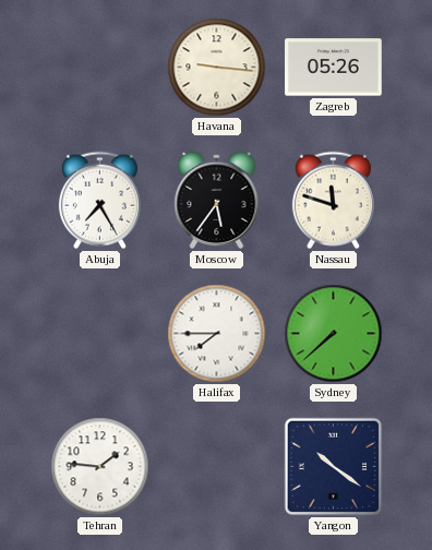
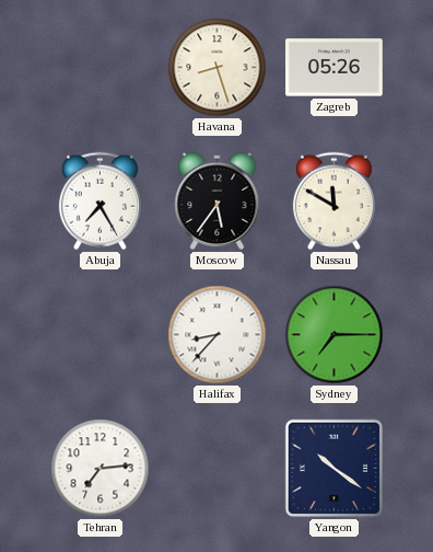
Havana: 9:16 -> 8:27 (218, 68)
Nassau: 11:48 -> 11:50 (333, 202)
Halifax: 7:45 -> 8:37 (218, 335)
Sydney: 7:38 -> 7:15 (335, 335)
Tehran: 1:46 -> 7:14 (101, 469)
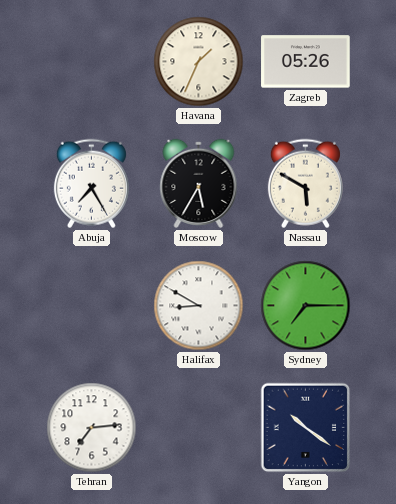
Havana: 8:27 -> 1:34 (199, 62)
Moscow: 5:36 -> 5:35 (199, 183)
Nassau: 11:50 -> 5:50 (305, 184)
Halifax: 8:37 -> 8:50 (199, 306)
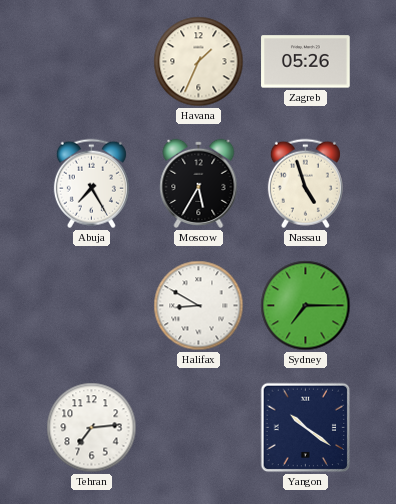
Nassau: 5:50 -> 4:57 (305, 184)
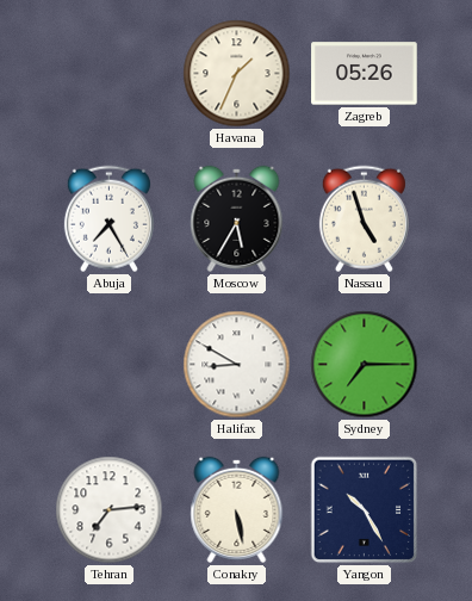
Conakry: none -> 5:28 (237, 509)
Yangon: 10:21 -> 10:25 (365, 510)
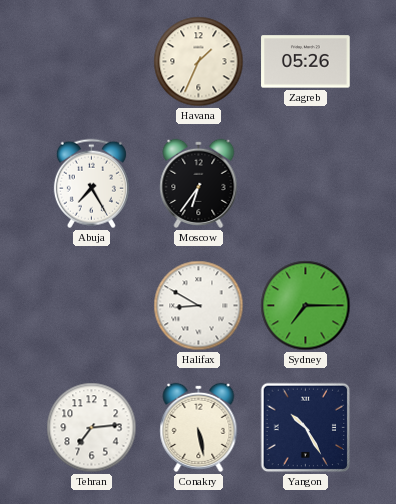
Moscow: 5:35 -> 6:36 (199, 183)
Nassau: 4:57 -> none (364, 219)
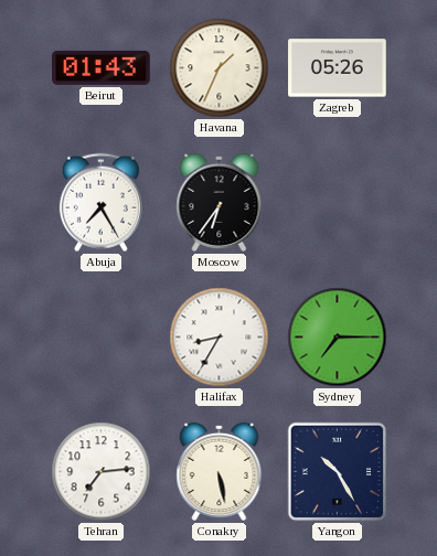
Beirut: none -> 01:43 (102, 67)
Halifax: 8:50 -> 8:35 (220, 338)
